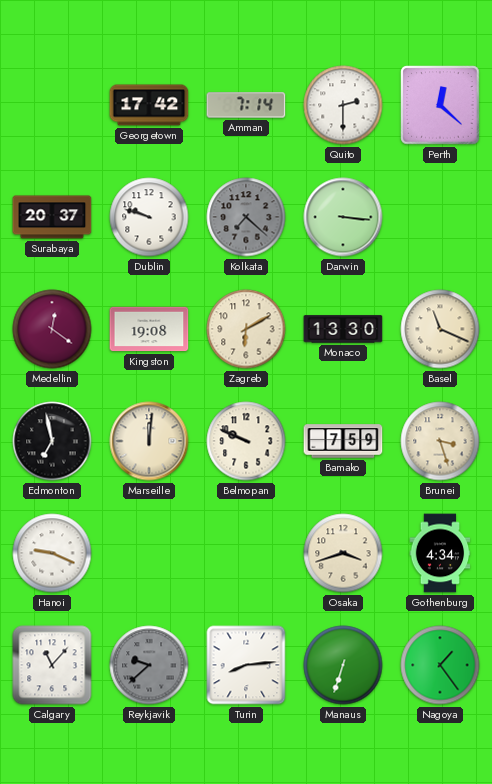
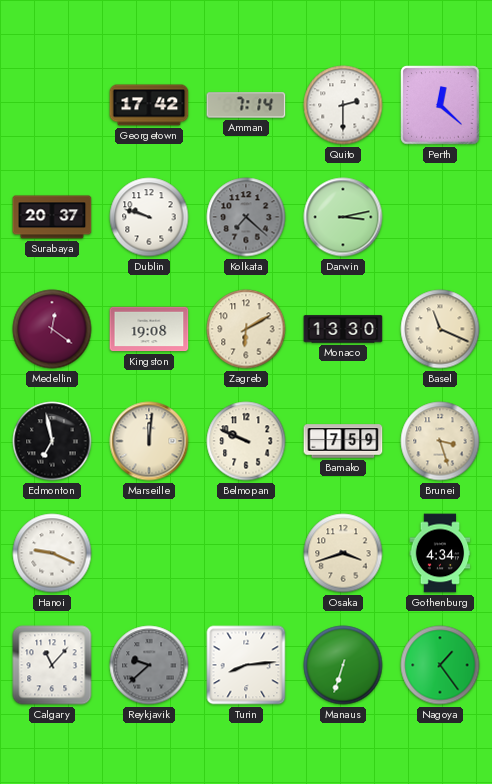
Darwin: 3:16 -> 3:13 (343, 217)
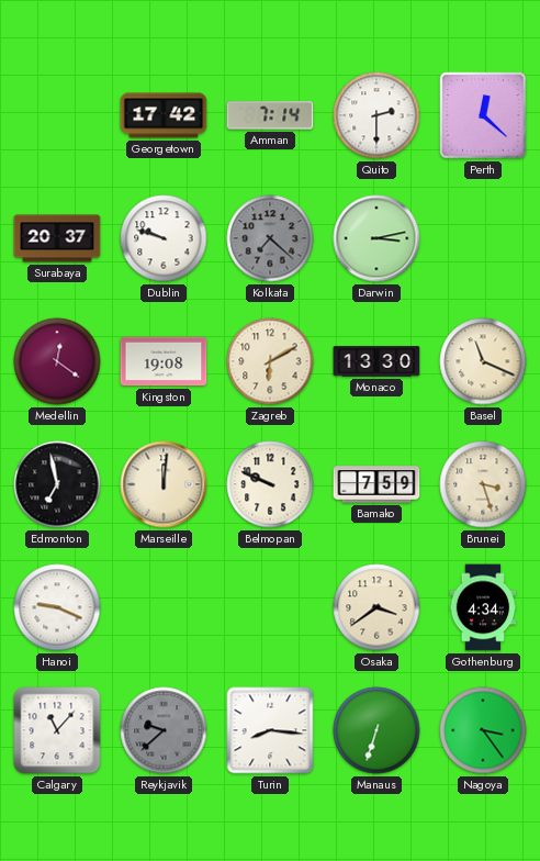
Osaka: 3:42 -> 3:39 (376, 607)
Turin: 8:14 -> 8:16 (270, 730)
Nagoya: 1:24 -> 3:24 (483, 730)
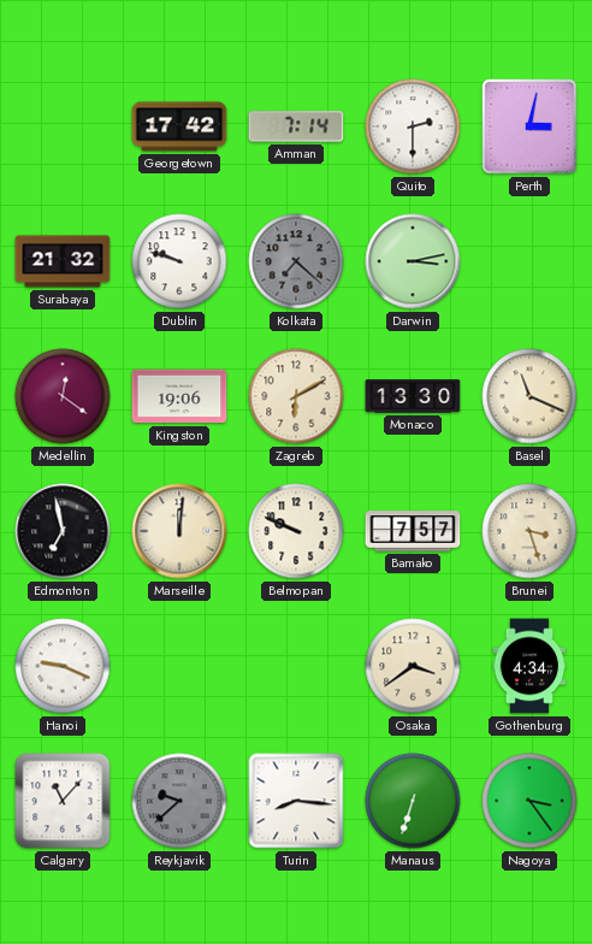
Perth: 12:22 -> 3:02 (529, 126)
Surabaya: 20:37 -> 21:32 (63, 261)
Kingston: 19:08 -> 19:06 (179, 396)
Bamako: 7:59 -> 7:57 (413, 531)
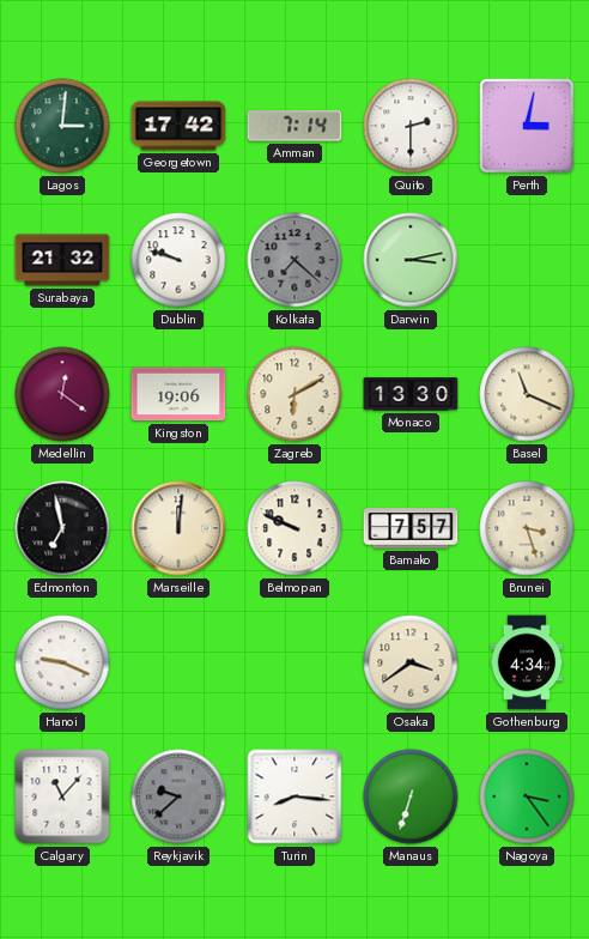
Lagos: none -> 3:01 (62, 126)
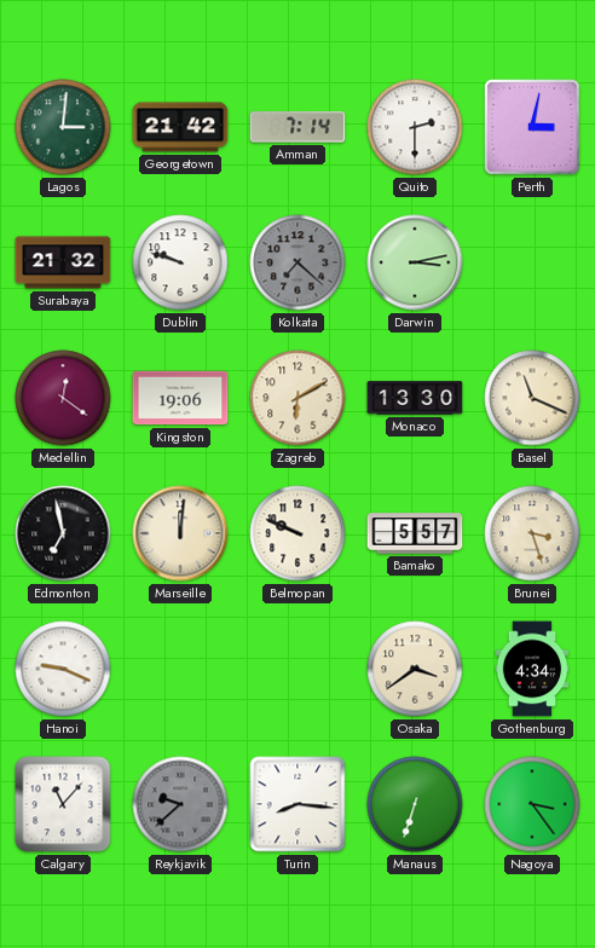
Georgetown: 17:42 -> 21:42 (180, 127)
Bamako: 7:57 -> 5:57 (415, 533)
